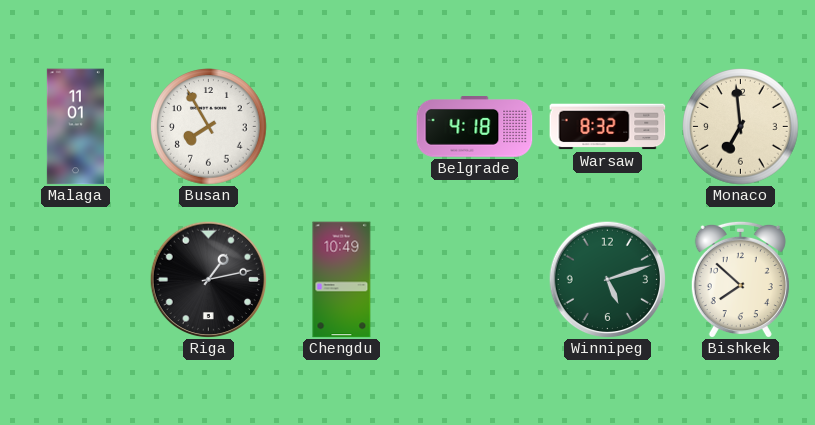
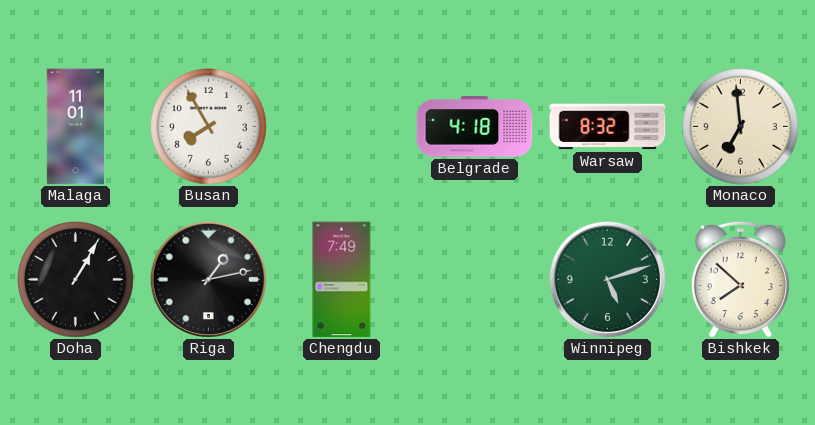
Doha: none -> 1:05 (76, 280)
Chengdu: 10:49 -> 7:49 (342, 280)
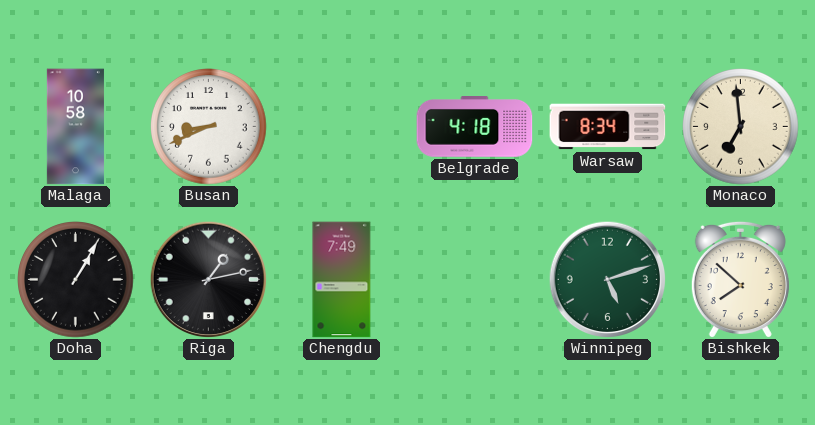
Malaga: 11:01 -> 10:58 (75, 127)
Busan: 7:55 -> 8:41 (209, 127)
Warsaw: 8:32 -> 8:34 (608, 127)
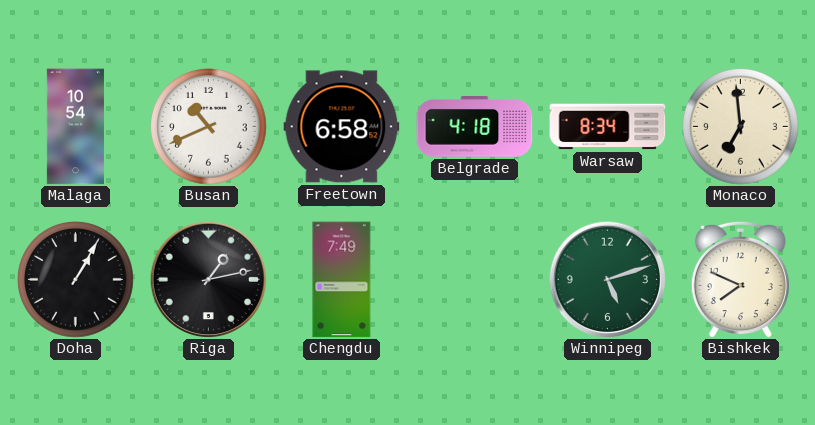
Malaga: 10:58 -> 10:54 (75, 127)
Busan: 8:41 -> 10:41 (209, 127)
Freetown: none -> 6:58 (342, 127)
Bishkek: 7:52 -> 7:49 (740, 279)
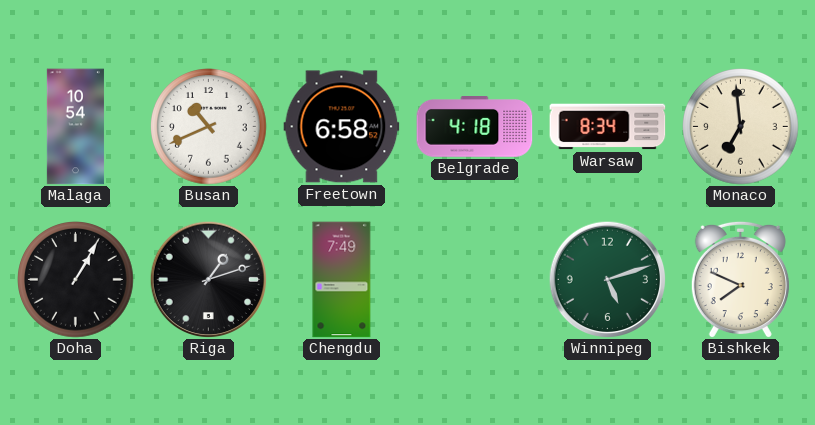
Riga: 1:13 -> 1:12 (208, 279)
